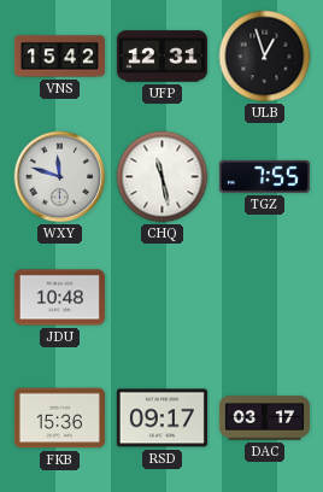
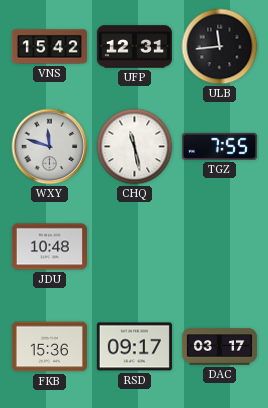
ULB: 12:57 -> 11:44 (220, 47)
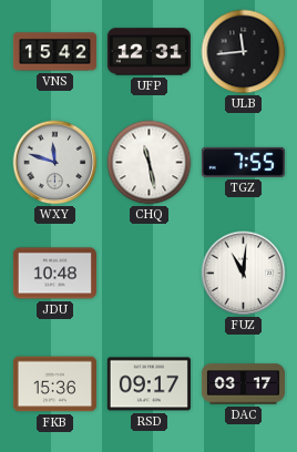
FUZ: none -> 11:01 (244, 274)
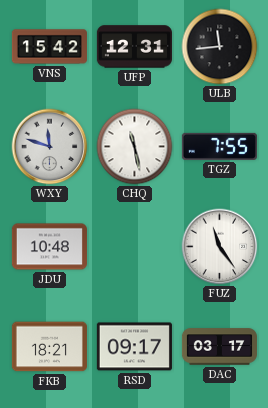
FUZ: 11:01 -> 11:24 (220, 247)
FKB: 15:36 -> 18:21 (49, 347)
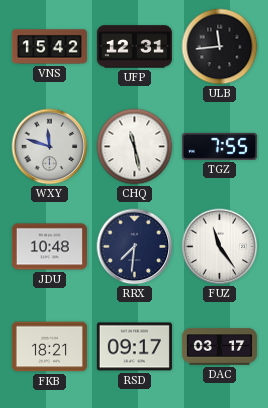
RRX: none -> 7:31 (135, 247)
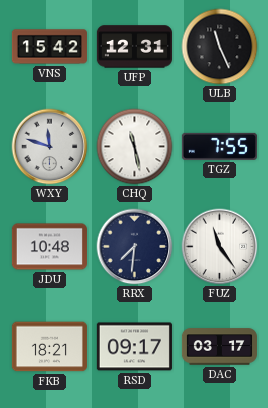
ULB: 11:44 -> 11:26 (220, 47)
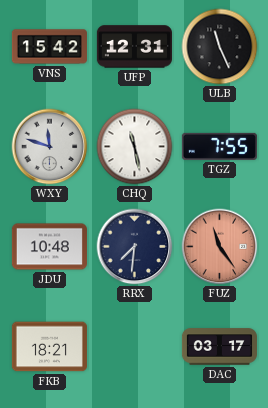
FUZ dial: white -> salmon (220, 247)
RSD: 09:17 -> none (134, 347)
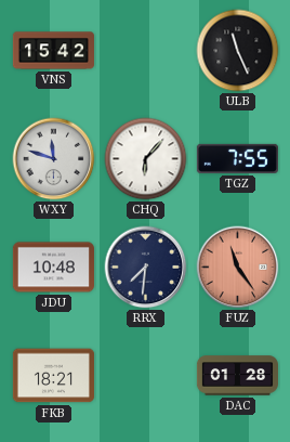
UFP: 12:31 -> none (134, 47)
CHQ: 11:28 -> 6:07 (146, 159)
DAC: 03:17 -> 01:28 (237, 376)
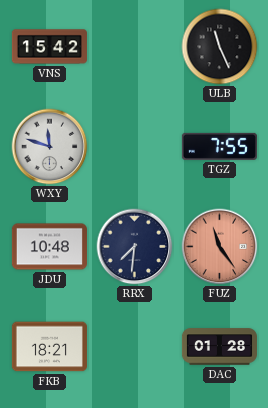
CHQ: 6:07 -> none (146, 159)
